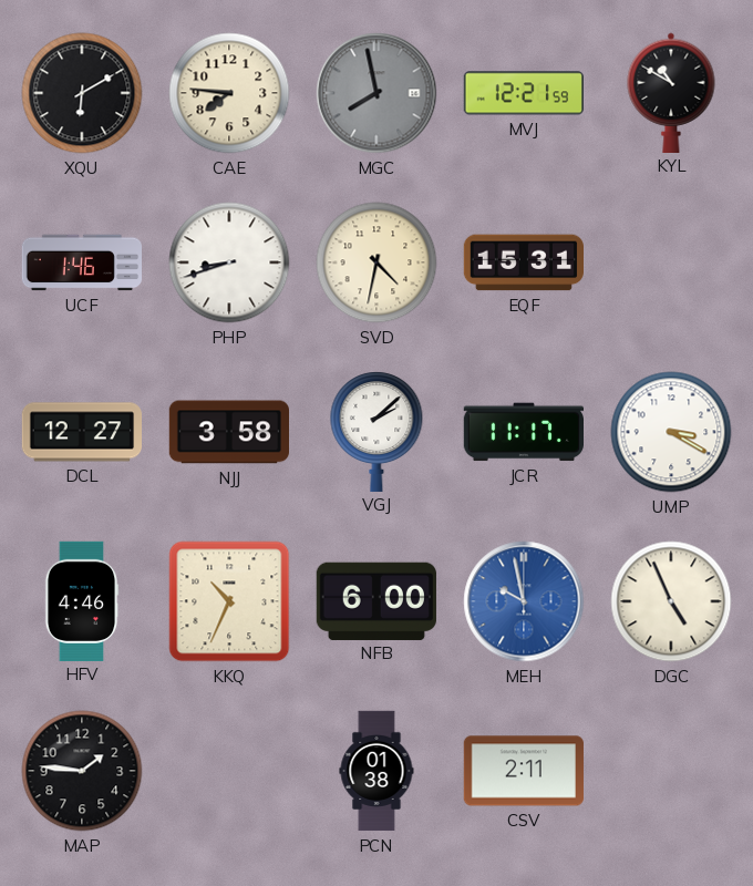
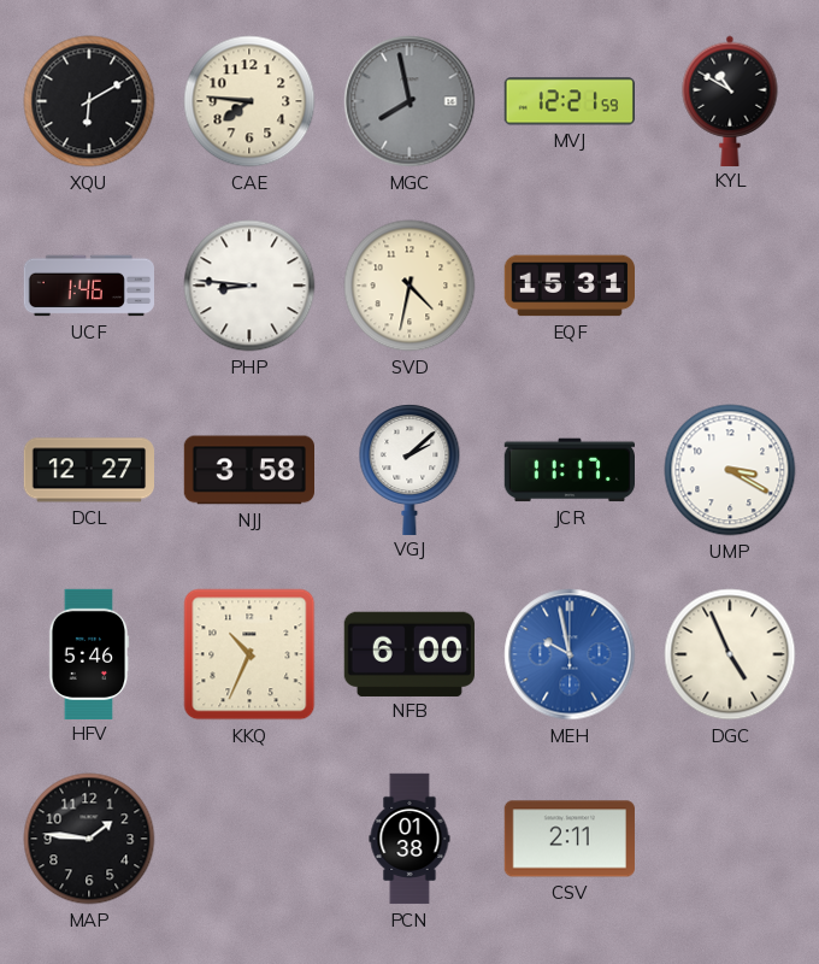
PHP: 8:42 -> 8:46 (249, 286)
HFV: 4:46 -> 5:46 (89, 653)
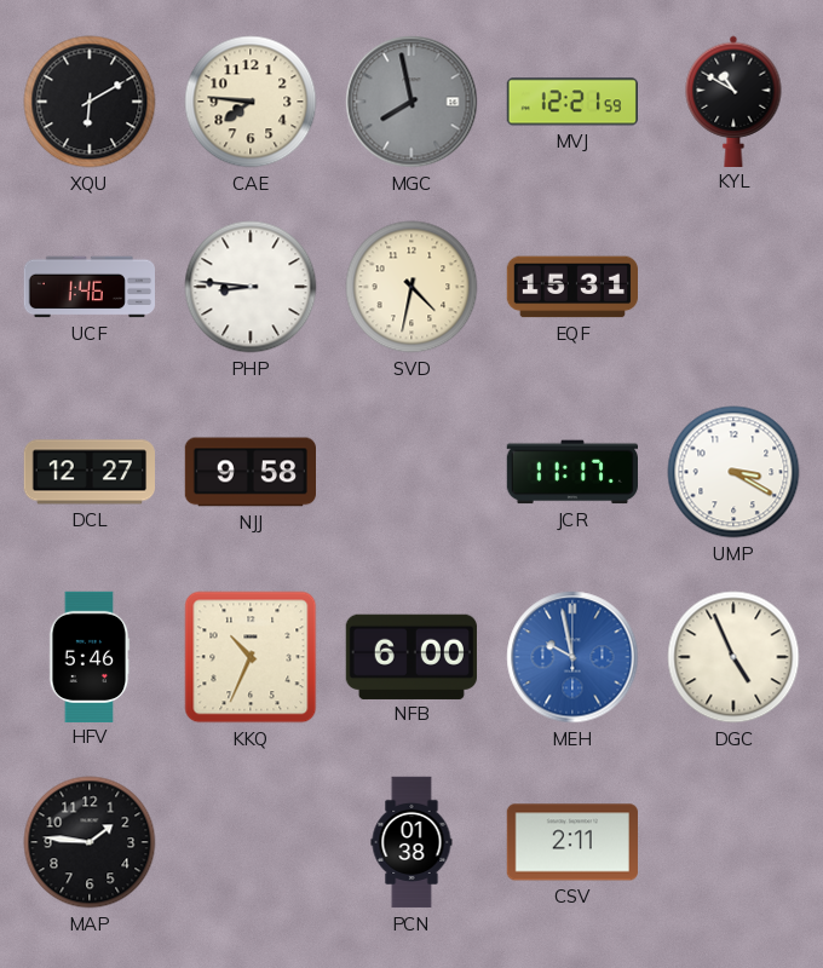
NJJ: 3:58 -> 9:58 (249, 472)
VGJ: 2:08 -> none (409, 469)
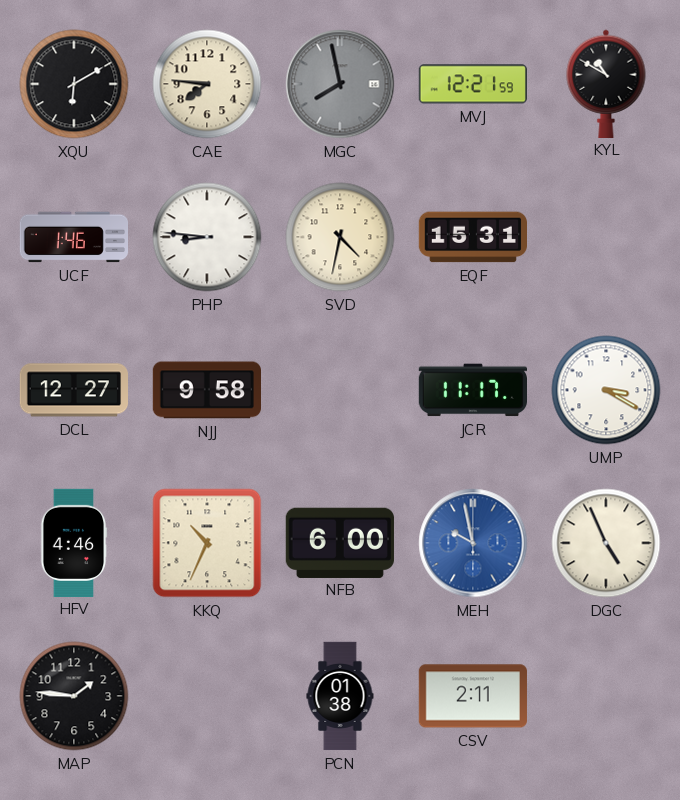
HFV: 5:46 -> 4:46 (74, 542)
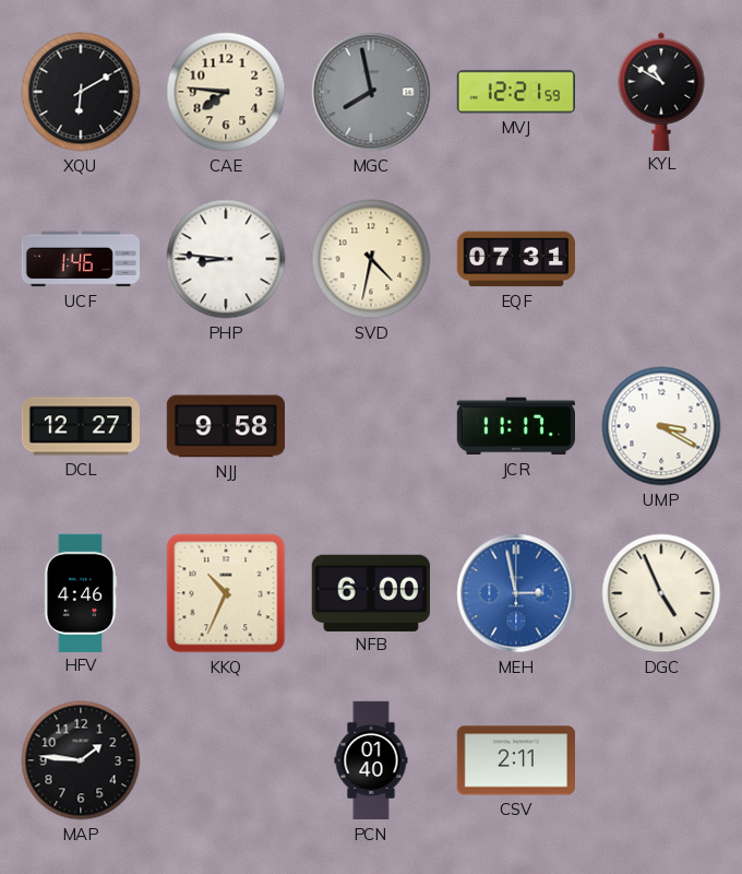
EQF: 15:31 -> 07:31 (515, 259)
MEH: 9:58 -> 2:58 (516, 593)
PCN: 01:38 -> 01:40 (371, 760)
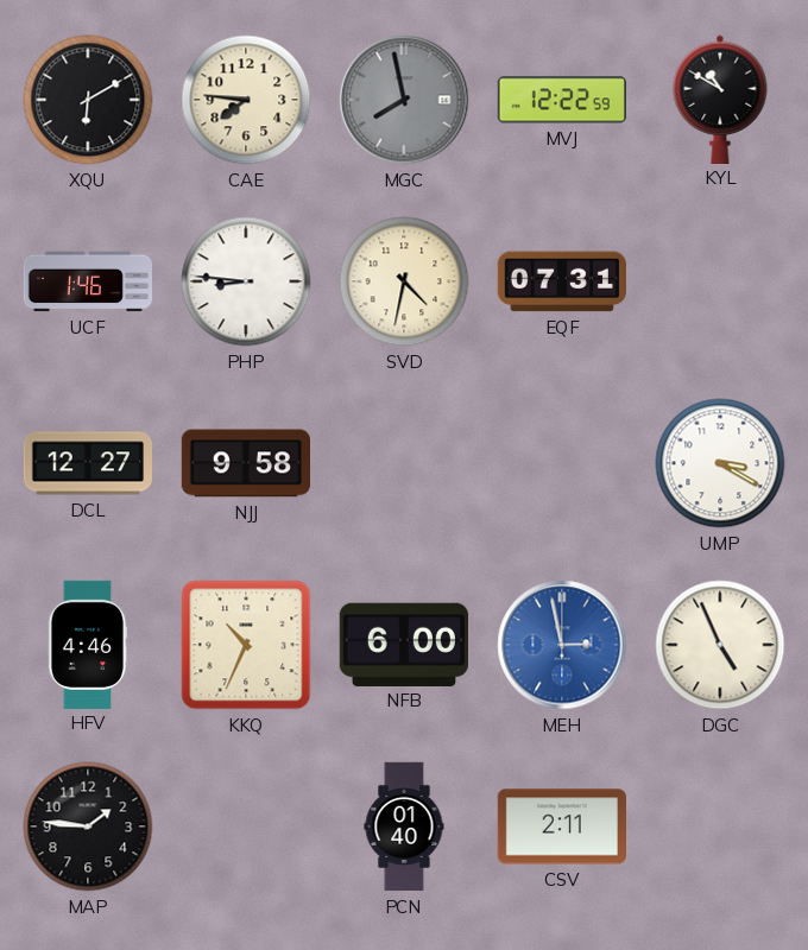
MVJ: 12:21 -> 12:22 (562, 100)
JCR: 11:17 -> none (515, 426)
